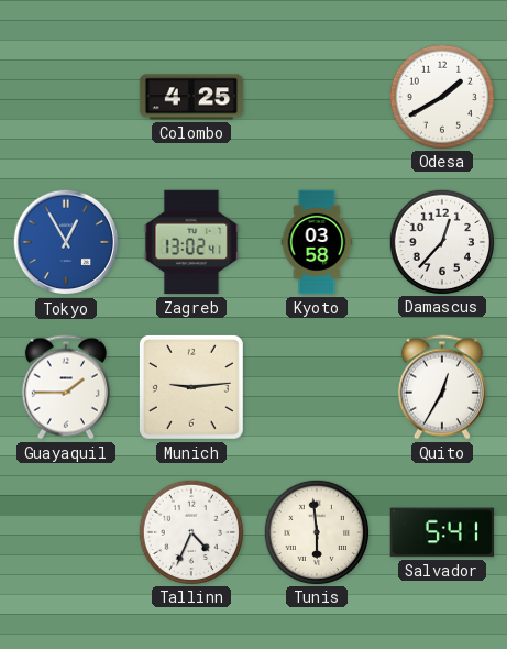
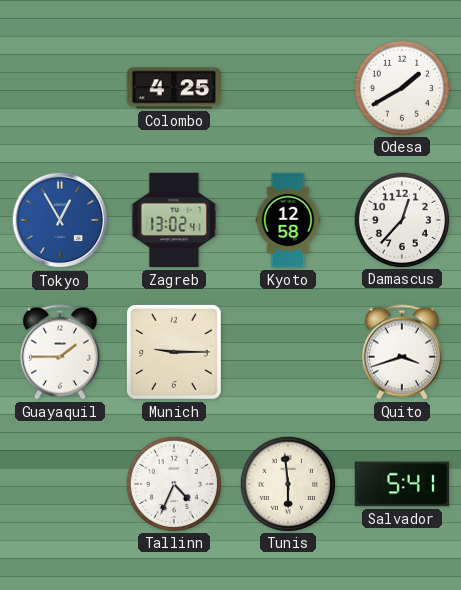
Kyoto: 03:58 -> 12:58 (288, 220)
Munich: 9:14 -> 9:15 (174, 352)
Quito: 12:35 -> 3:42 (402, 352)
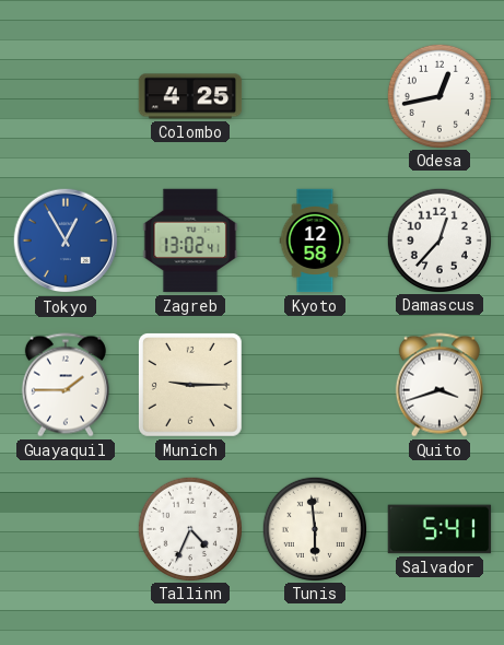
Odesa: 1:40 -> 12:43 (438, 95)
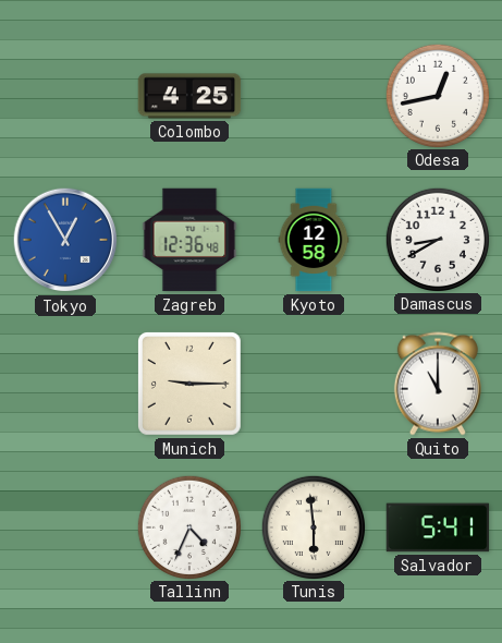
Zagreb: 13:02 -> 12:36 (189, 240)
Damascus: 12:37 -> 8:40 (437, 239)
Guayaquil: 1:45 -> none (66, 385)
Quito: 3:42 -> 11:00 (438, 384)
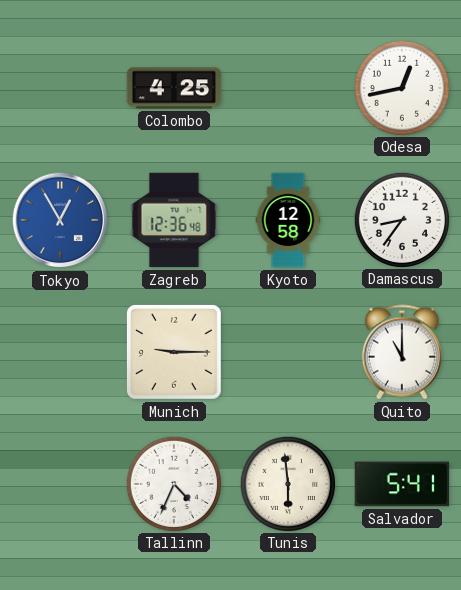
Damascus: 8:40 -> 8:36 (401, 219)
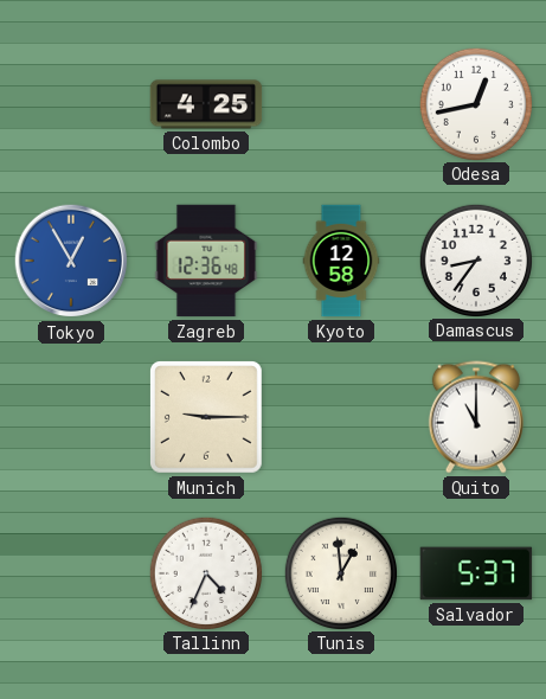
Tunis: 5:59 -> 12:59 (340, 572)
Salvador: 5:41 -> 5:37 (476, 573)
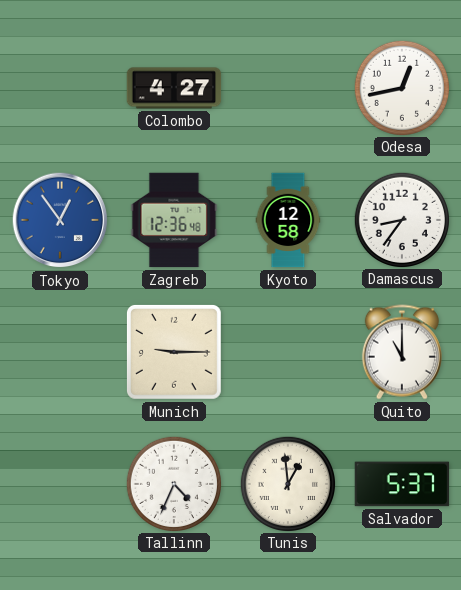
Colombo: 4:25 -> 4:27 (174, 88)
Tokyo: 12:55 -> 12:54 (60, 220)
